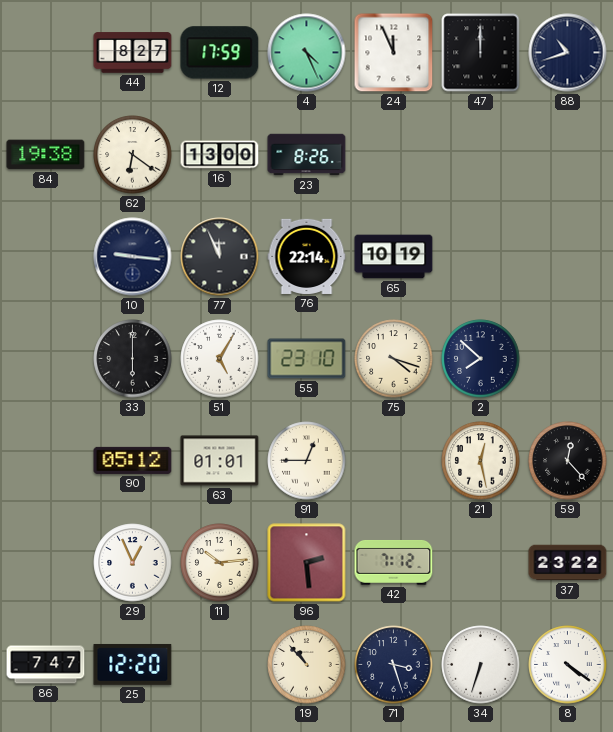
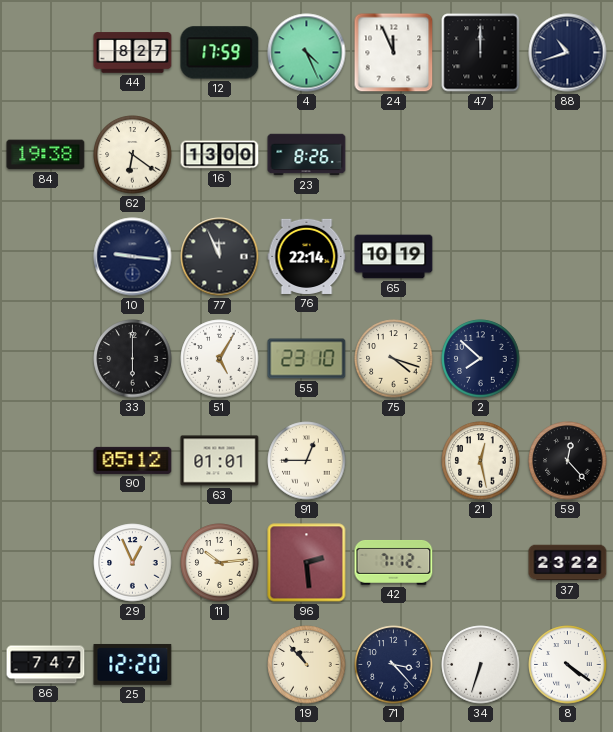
71: 3:27 -> 3:23 (394, 665)
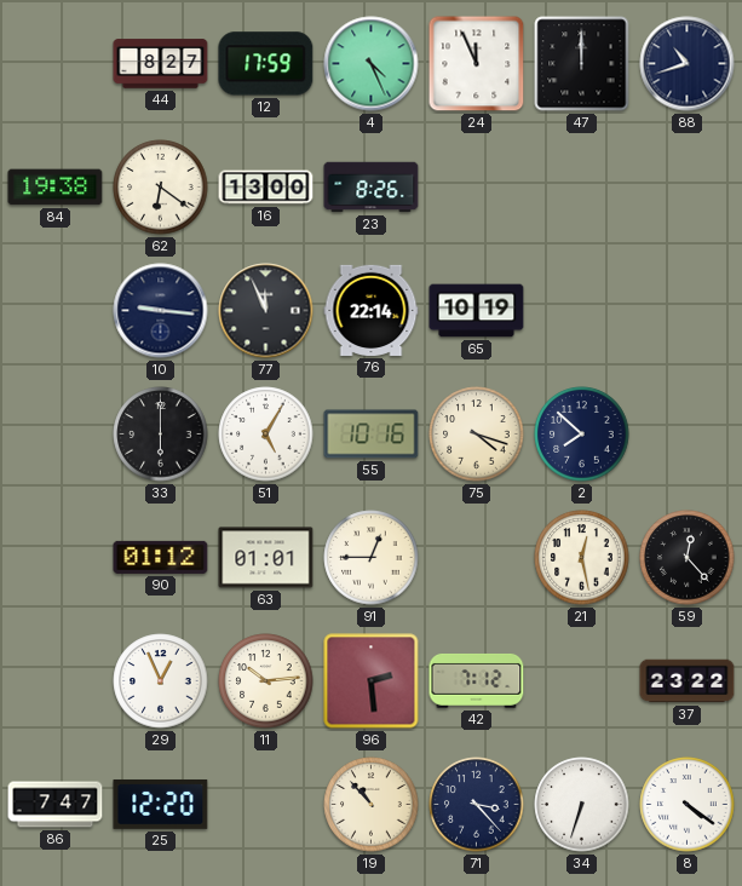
55: 23:10 -> 10:16 (372, 435)
90: 05:12 -> 01:12 (161, 557)
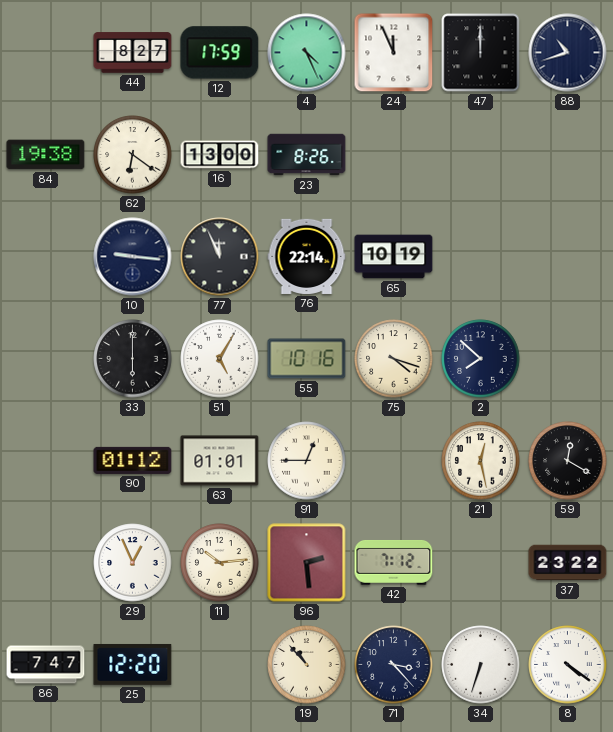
59: 12:23 -> 12:20 (568, 461)
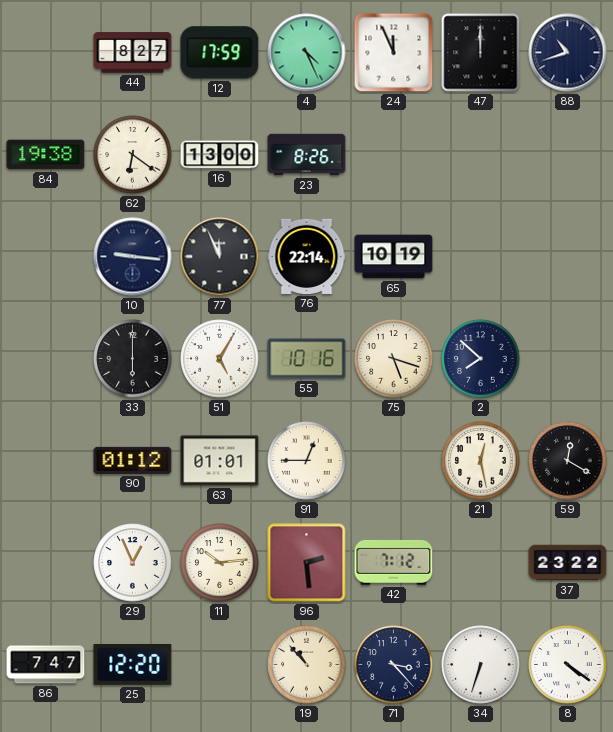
75: 4:18 -> 5:18 (394, 359)
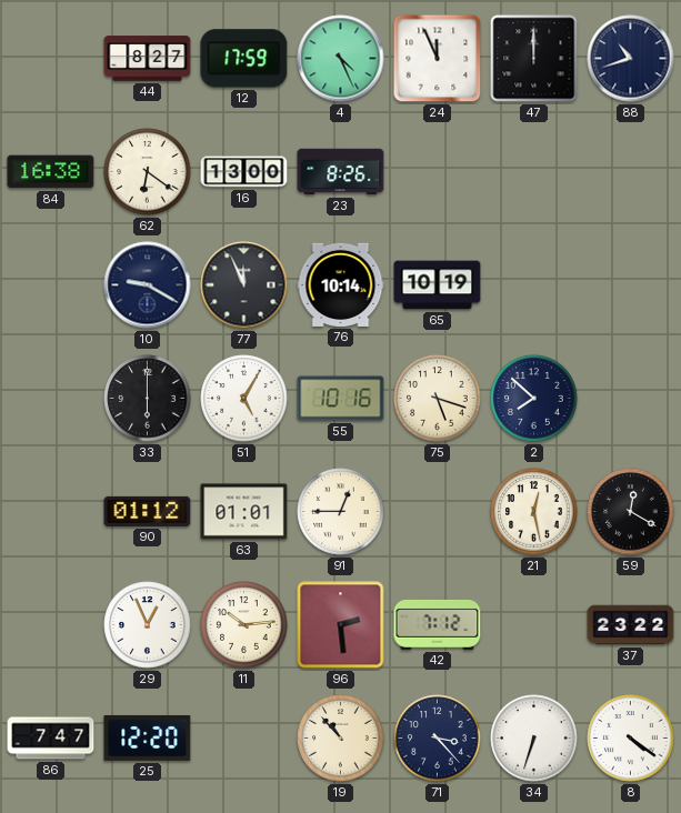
84: 19:38 -> 16:38 (51, 172)
10: 9:16 -> 9:20 (148, 285)
76: 22:14 -> 10:14 (341, 284)
